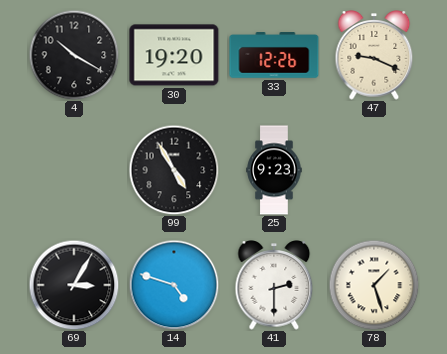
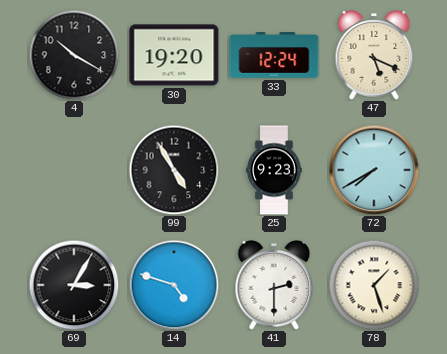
33: 12:26 -> 12:24 (274, 55)
47: 9:19 -> 5:19 (374, 55)
72: none -> 7:40 (374, 170)
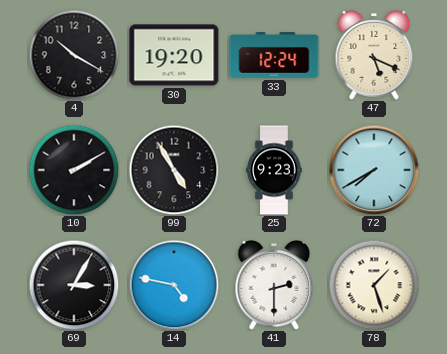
10: none -> 2:10 (74, 170)
14: 4:48 -> 4:47 (174, 285)
